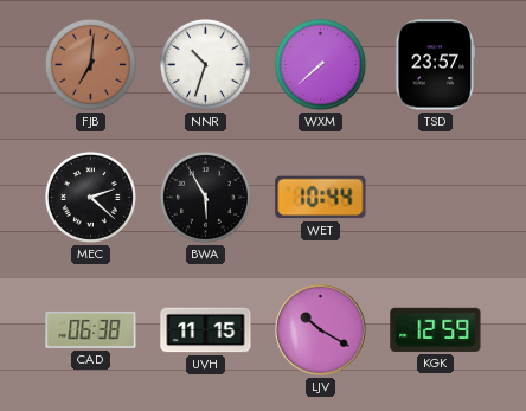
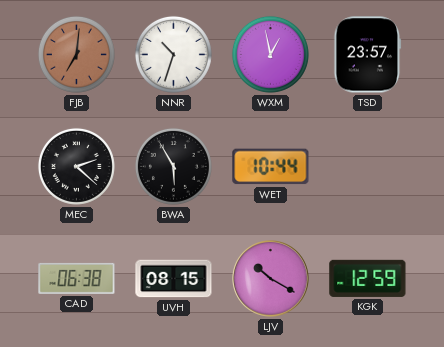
WXM: 7:38 -> 12:58 (270, 54)
UVH: 11:15 -> 08:15 (174, 279)
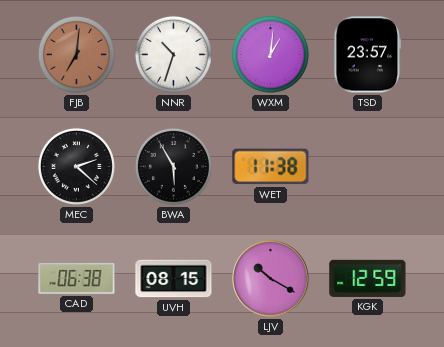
WXM: 12:58 -> 1:01 (270, 54)
WET: 10:44 -> 11:38 (271, 167)
